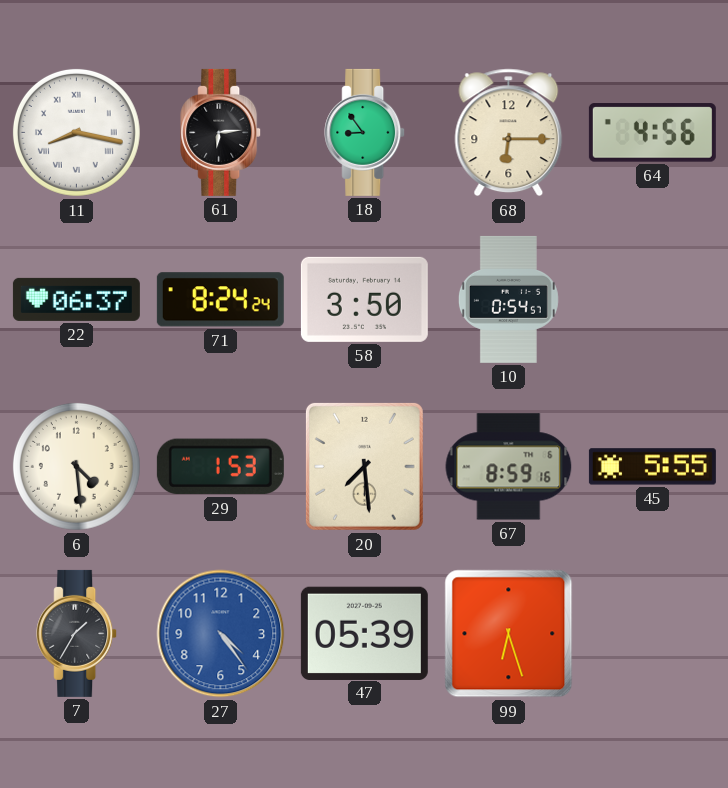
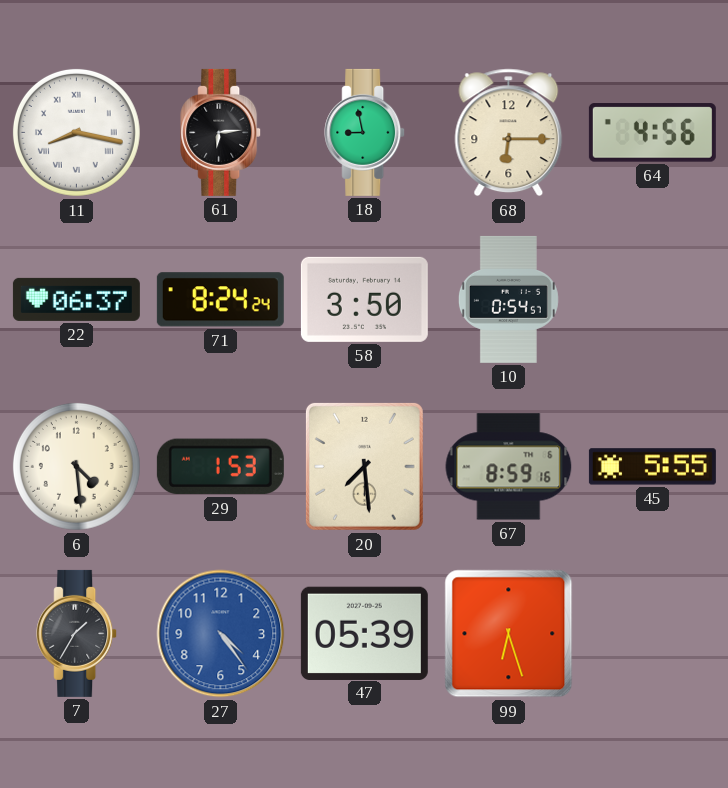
18: 8:54 -> 8:58 (365, 132)
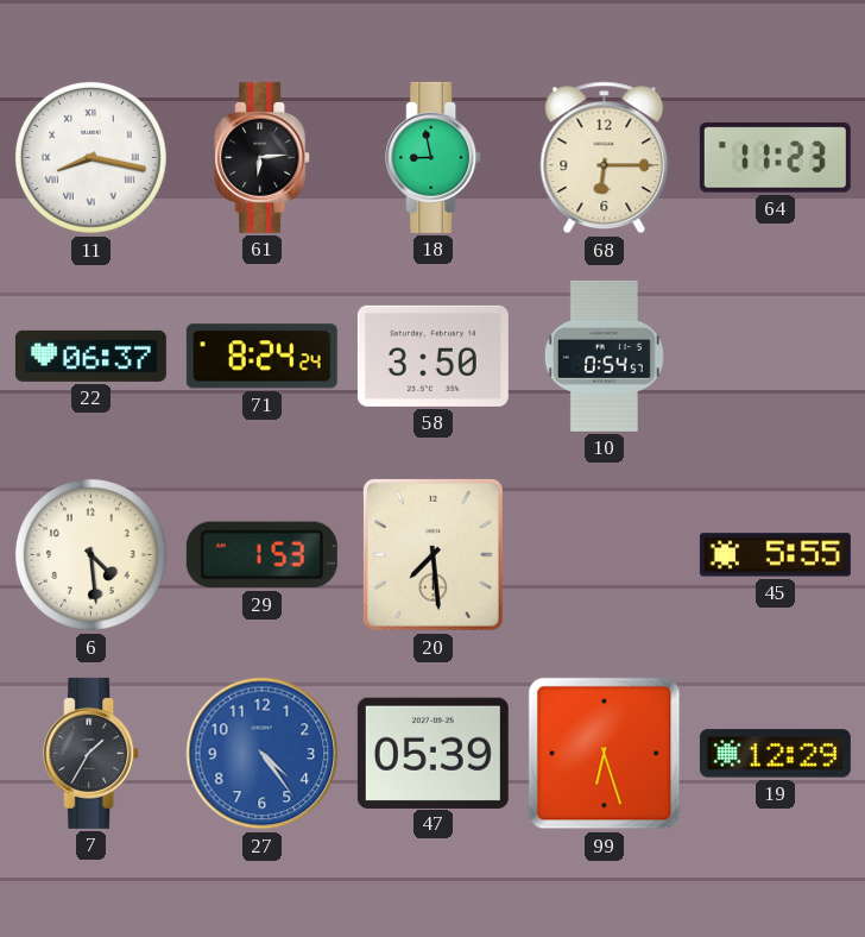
64: 4:56 -> 11:23 (775, 158)
67: 8:59 -> none (509, 467)
19: none -> 12:29 (775, 754)
